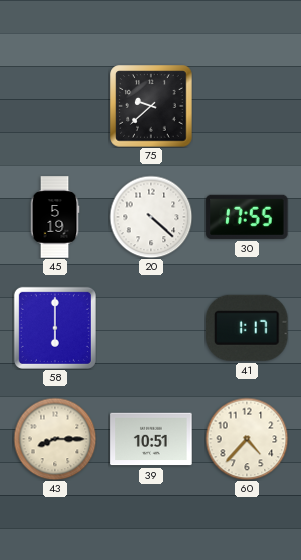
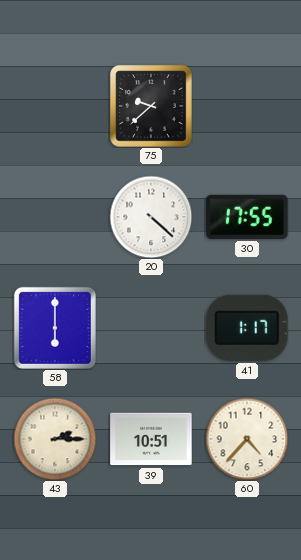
45: 5:19 -> none (55, 217)
43: 8:15 -> 2:15 (55, 439)
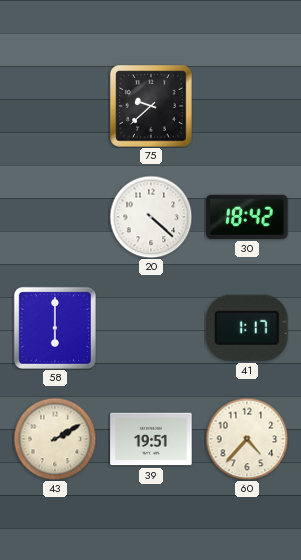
30: 17:55 -> 18:42 (247, 217)
43: 2:15 -> 2:10 (55, 439)
39: 10:51 -> 19:51 (151, 439)
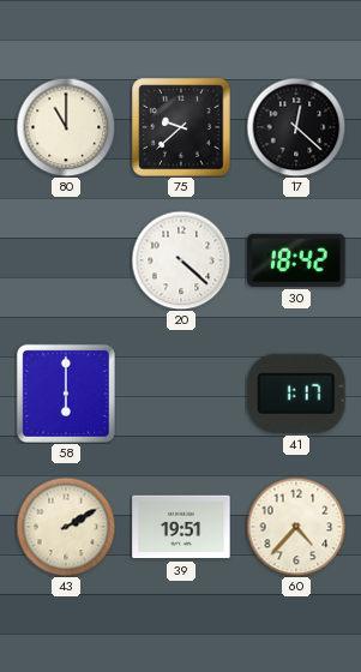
80: none -> 11:00 (66, 127)
17: none -> 12:22 (296, 127)
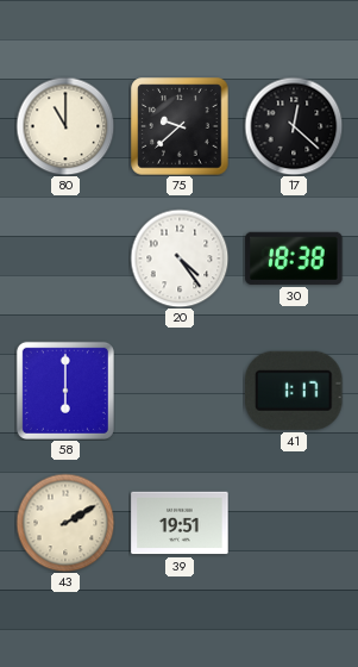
20: 4:22 -> 4:24 (180, 258)
30: 18:42 -> 18:38 (294, 258)
60: 4:37 -> none (296, 527)
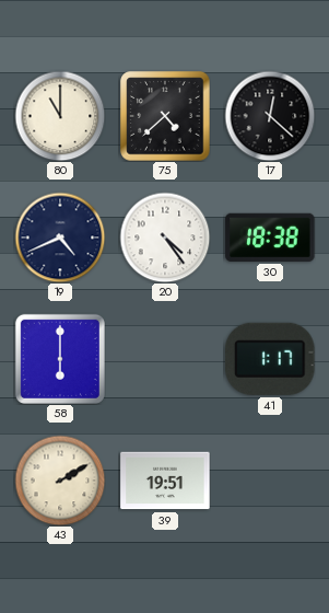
75: 9:38 -> 4:38 (165, 116)
19: none -> 4:41 (60, 238)
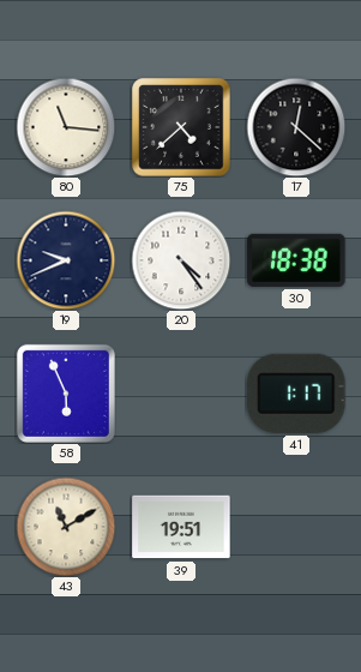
80: 11:00 -> 11:16 (66, 127)
19: 4:41 -> 9:41 (66, 260)
58: 6:00 -> 5:56 (66, 394)
43: 2:10 -> 11:10 (66, 527)
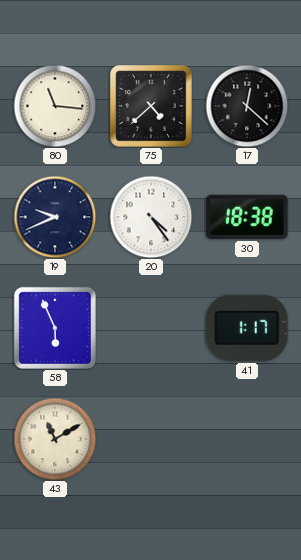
39: 19:51 -> none (181, 527)
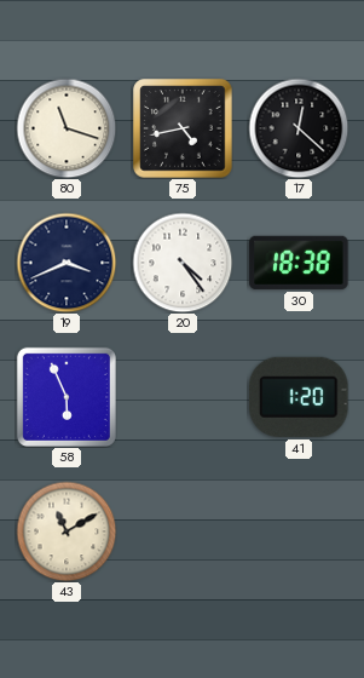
80: 11:16 -> 11:18 (67, 128)
75: 4:38 -> 4:43 (183, 128)
19: 9:41 -> 3:41 (67, 263)
41: 1:17 -> 1:20 (299, 397)
